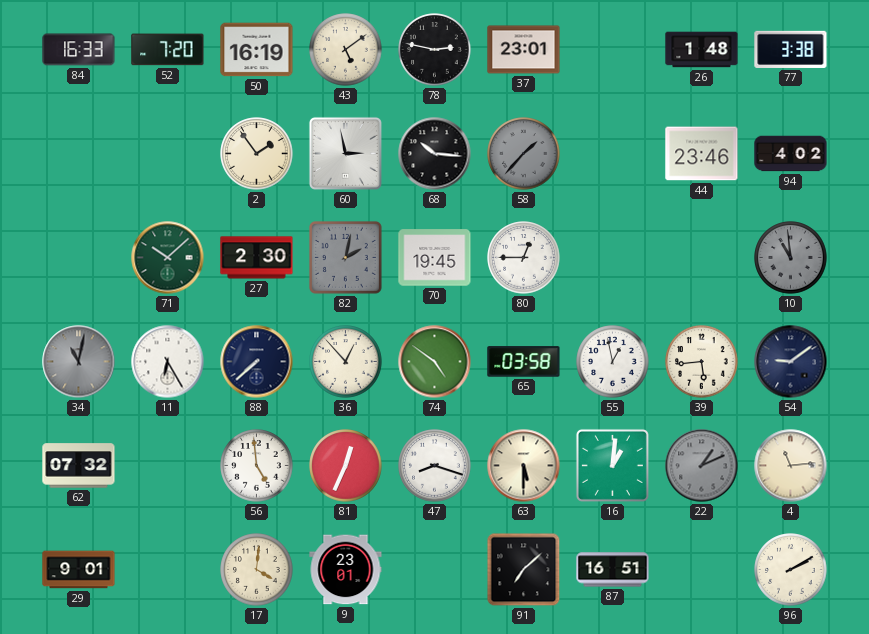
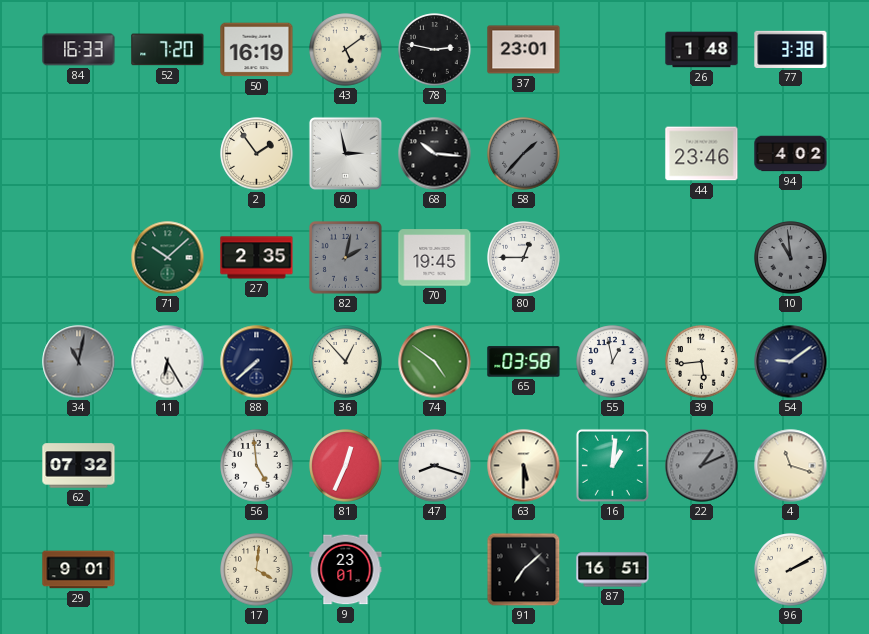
27: 2:30 -> 2:35 (257, 258)
4: 11:14 -> 11:18 (791, 466)
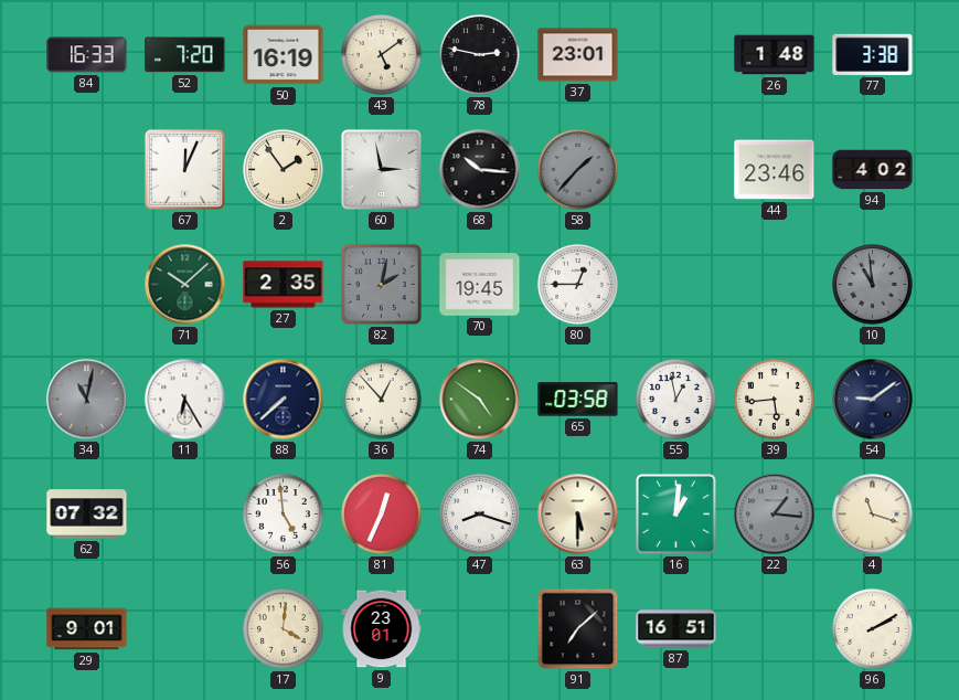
67: none -> 12:04 (184, 169)
22: 1:11 -> 1:16 (775, 515)
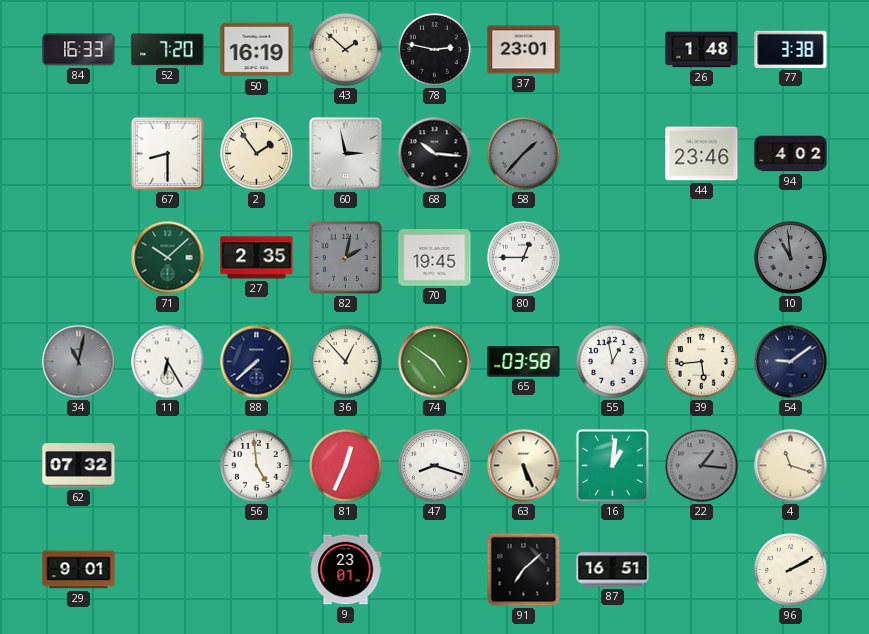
43: 5:09 -> 1:52 (346, 50)
67: 12:04 -> 8:30 (167, 153)
63: 5:30 -> 5:26 (524, 466)
17: 4:01 -> none (284, 629)
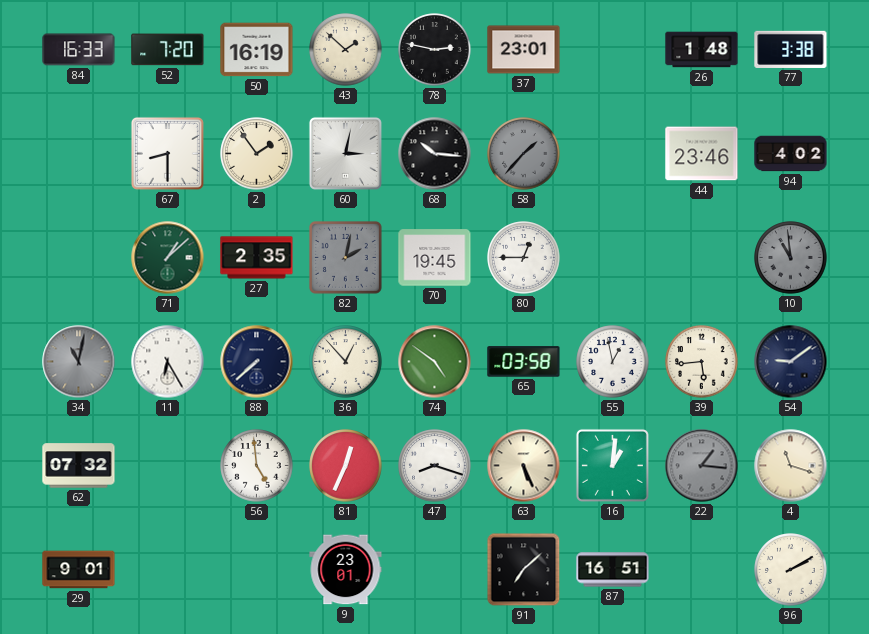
60: 2:58 -> 3:02 (345, 153)
71: 10:08 -> 1:08 (168, 258)
